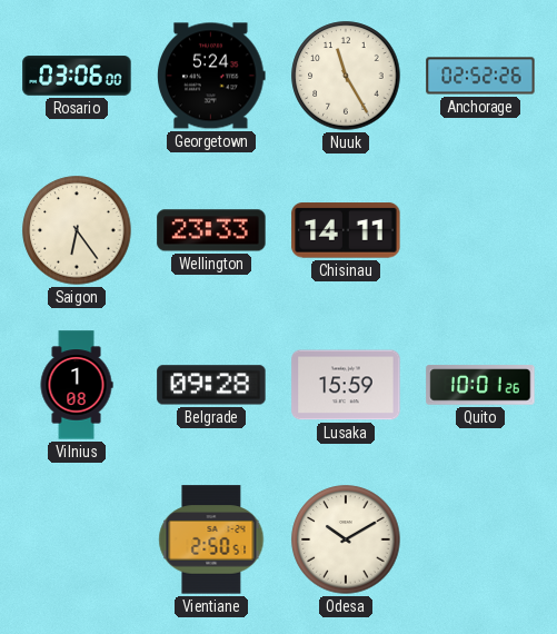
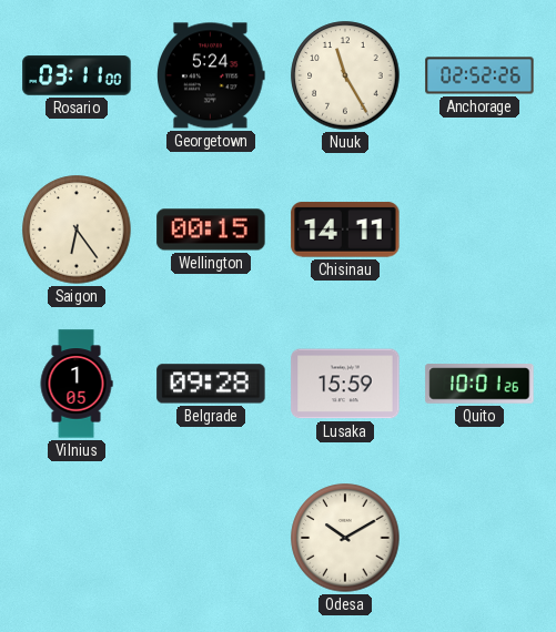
Rosario: 03:06 -> 03:11 (77, 75)
Wellington: 23:33 -> 00:15 (211, 230)
Vilnius: 1:08 -> 1:05 (77, 384)
Vientiane: 2:50 -> none (211, 539)
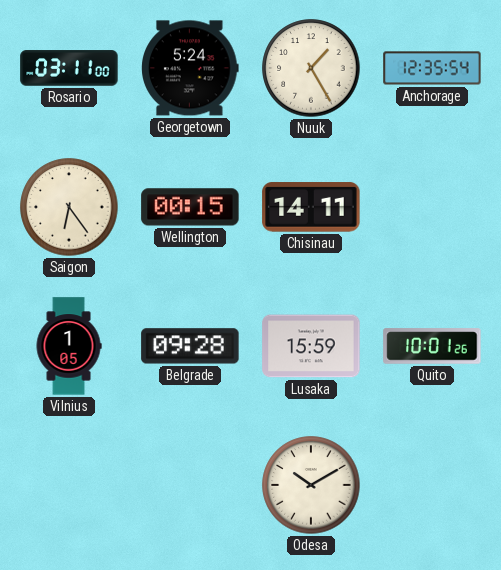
Nuuk: 11:25 -> 1:25 (311, 68)
Anchorage: 02:52 -> 12:35 (432, 68)
